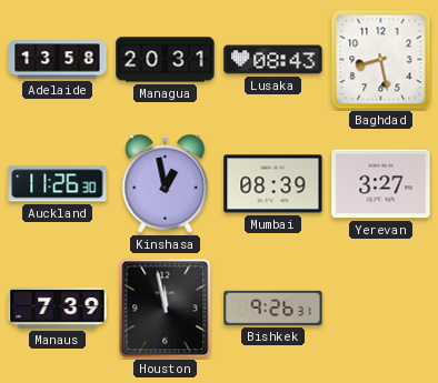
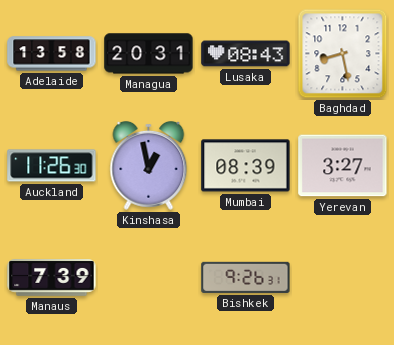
Houston: 11:58 -> none (166, 309)
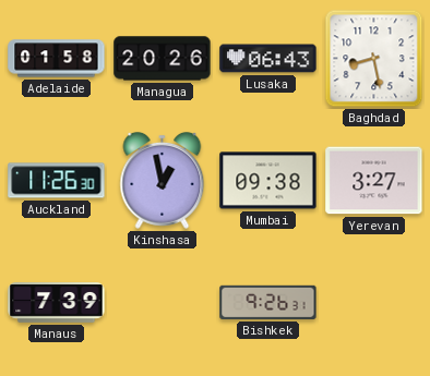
Adelaide: 13:58 -> 01:58 (57, 59)
Managua: 20:31 -> 20:26 (163, 59)
Lusaka: 08:43 -> 06:43 (268, 59)
Mumbai: 08:39 -> 09:38 (268, 181)
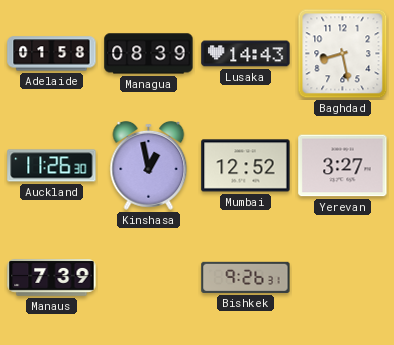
Managua: 20:26 -> 08:39 (149, 54)
Lusaka: 06:43 -> 14:43 (246, 54)
Mumbai: 09:38 -> 12:52 (246, 166)
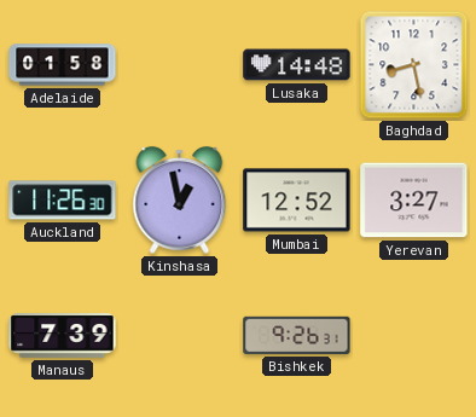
Managua: 08:39 -> none (149, 54)
Lusaka: 14:43 -> 14:48 (297, 65)
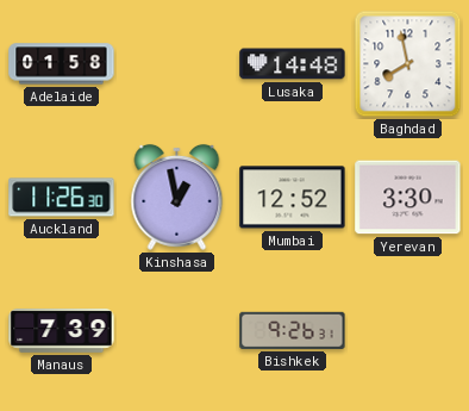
Baghdad: 8:28 -> 7:58 (408, 64)
Yerevan: 3:27 -> 3:30 (408, 198)
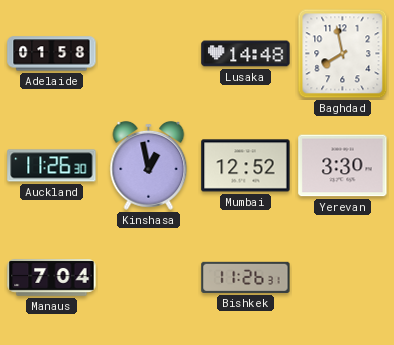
Manaus: 7:39 -> 7:04 (52, 278)
Bishkek: 9:26 -> 11:26 (246, 277)
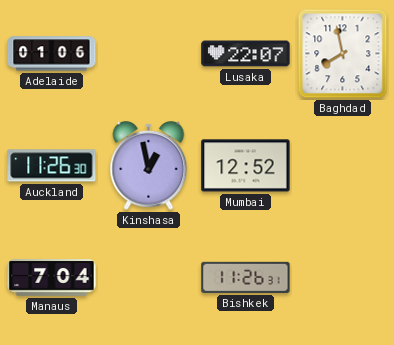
Adelaide: 01:58 -> 01:06 (52, 54)
Lusaka: 14:48 -> 22:07 (246, 54)
Yerevan: 3:30 -> none (343, 166)
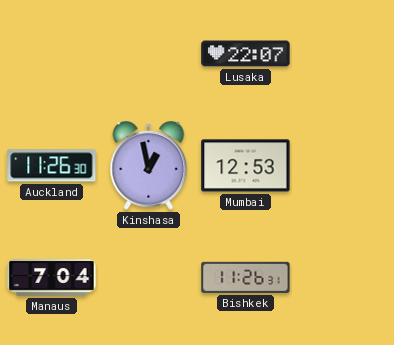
Adelaide: 01:06 -> none (52, 54)
Baghdad: 7:58 -> none (343, 54)
Mumbai: 12:52 -> 12:53 (246, 166)
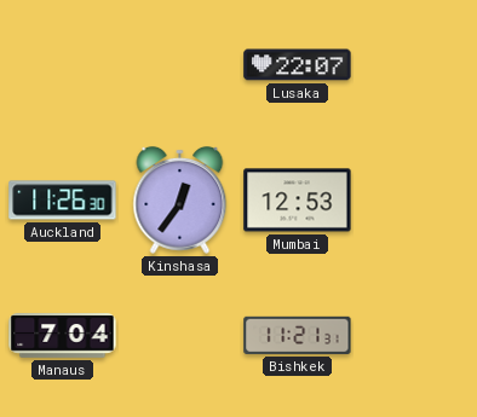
Kinshasa: 12:58 -> 12:36 (180, 199)
Bishkek: 11:26 -> 11:21 (298, 335)
